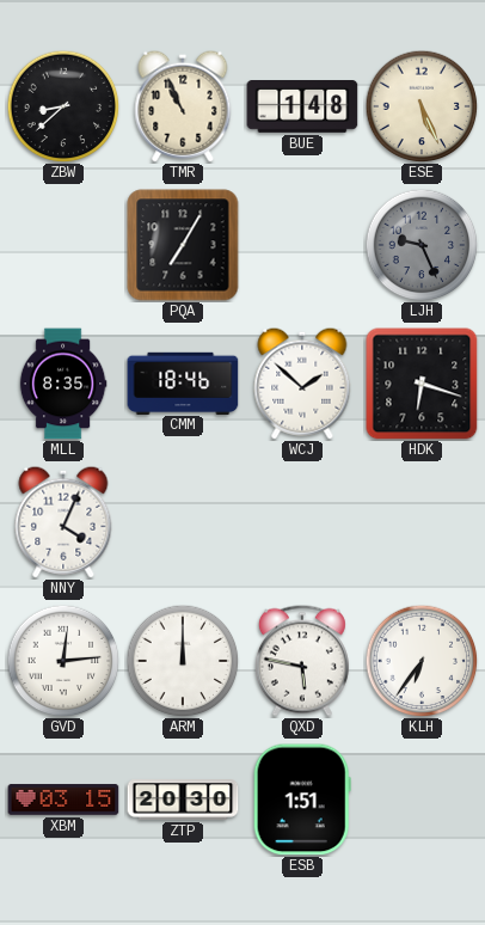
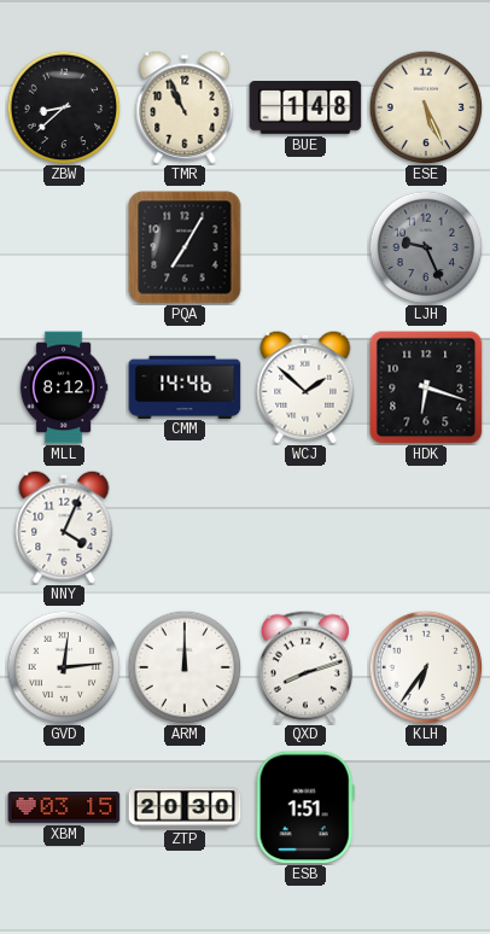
MLL: 8:35 -> 8:12 (64, 387)
CMM: 18:46 -> 14:46 (185, 386)
QXD: 5:47 -> 8:12 (305, 667)
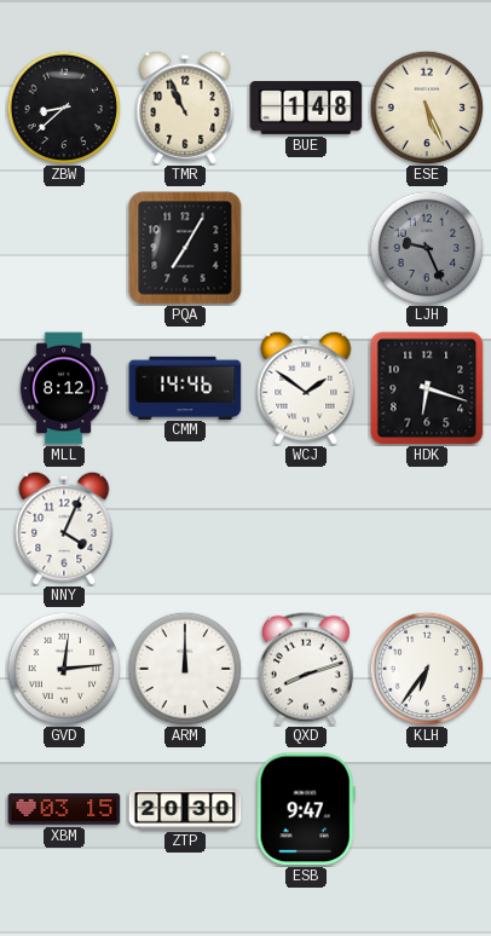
WCJ: 1:52 -> 1:51 (306, 388)
ESB: 1:51 -> 9:47 (306, 809)
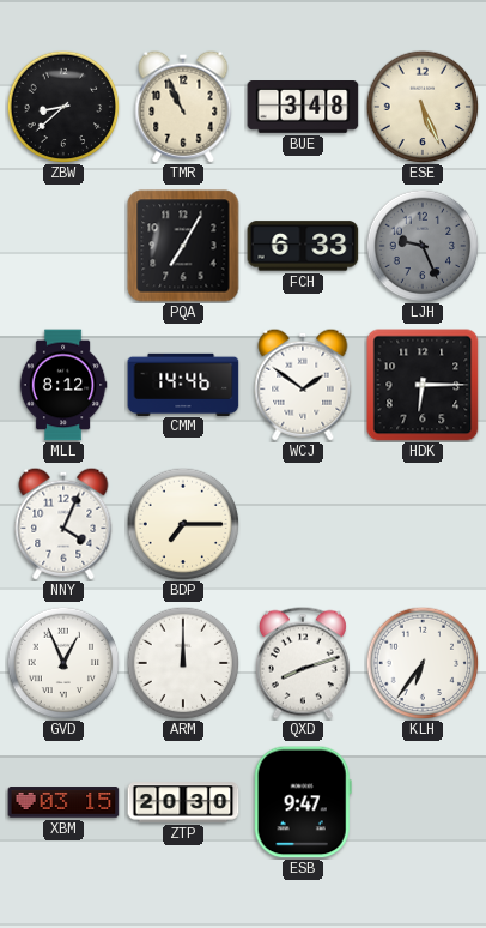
BUE: 1:48 -> 3:48 (303, 108)
FCH: none -> 6:33 (303, 246)
HDK: 6:18 -> 6:15 (423, 385)
BDP: none -> 7:15 (183, 524)
GVD: 12:14 -> 12:56 (63, 663)
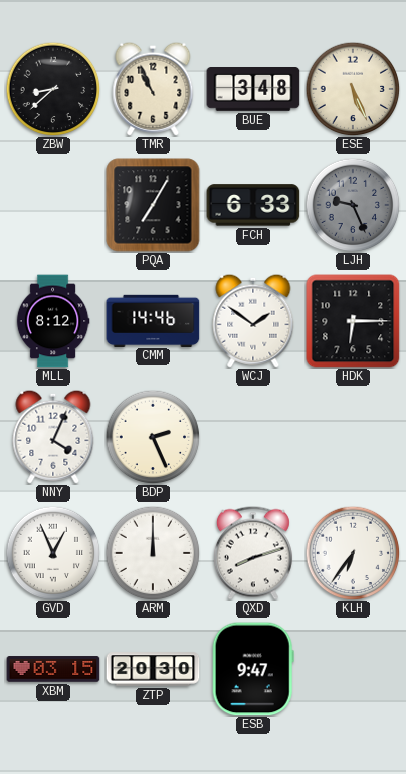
BDP: 7:15 -> 2:26 (153, 437)
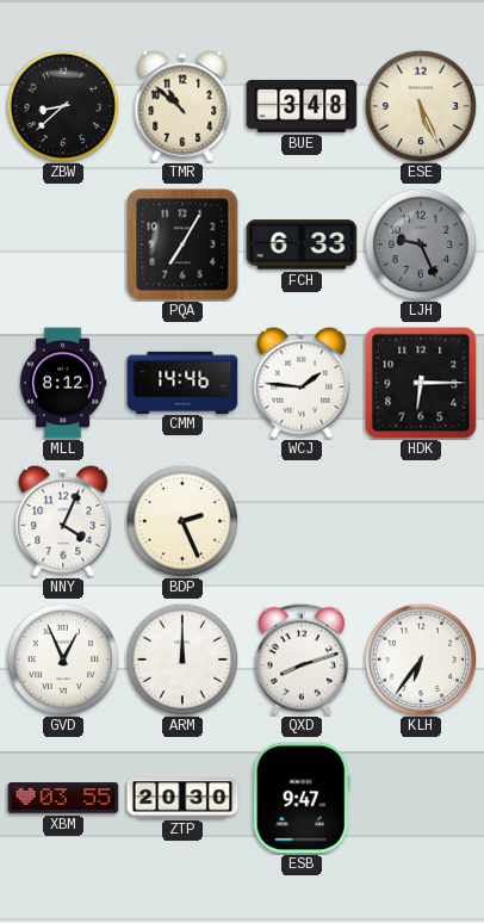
TMR: 10:56 -> 10:52 (182, 106)
WCJ: 1:51 -> 1:46 (302, 383)
XBM: 03:15 -> 03:55 (63, 798)
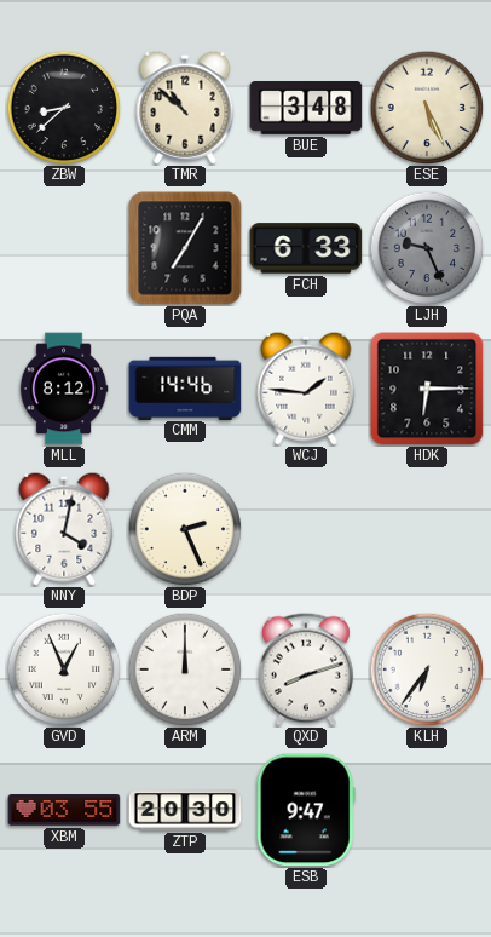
NNY: 4:04 -> 4:02 (64, 529)
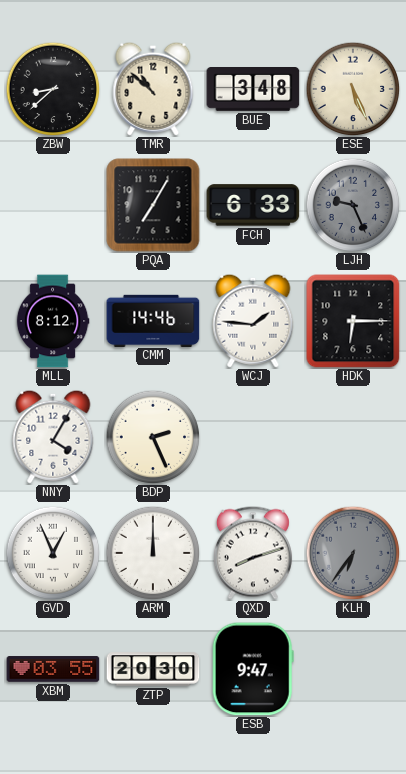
NNY: 4:02 -> 4:05 (53, 437)
KLH dial: white -> grey (353, 553)
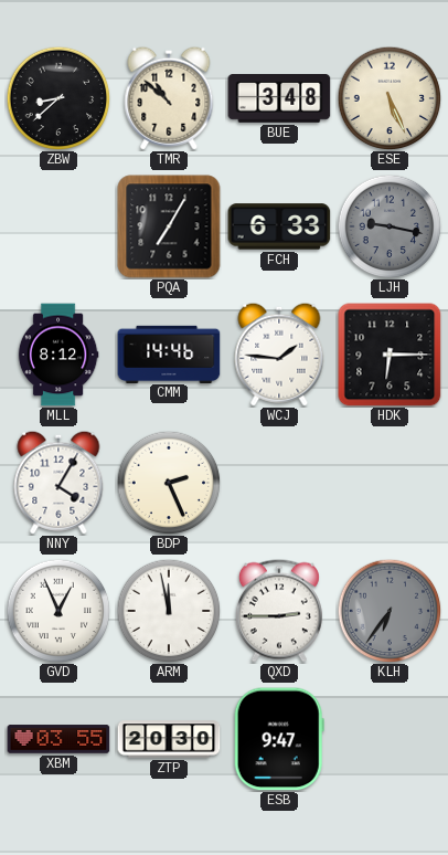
LJH: 9:26 -> 9:17 (390, 226)
ARM: 12:00 -> 11:58 (169, 611)
QXD: 8:12 -> 2:45 (279, 611)
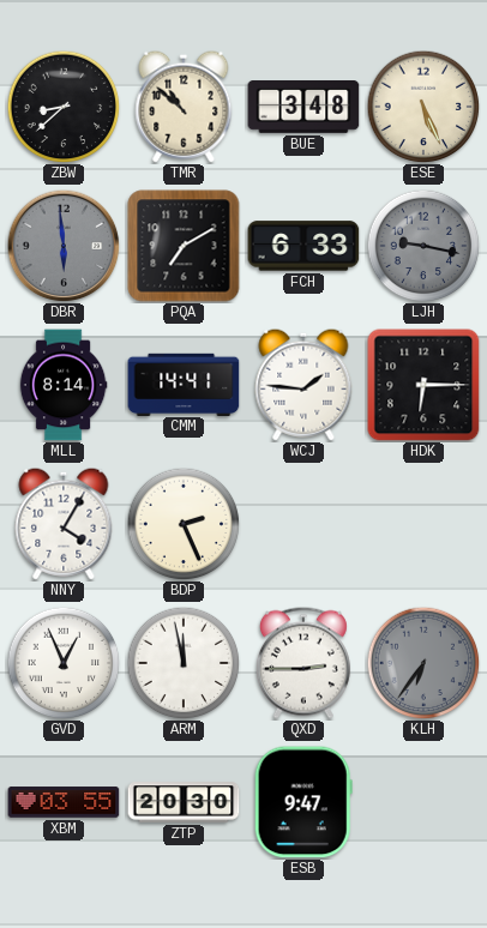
DBR: none -> 5:59 (64, 246)
PQA: 7:05 -> 7:10 (184, 246)
MLL: 8:12 -> 8:14 (64, 385)
CMM: 14:46 -> 14:41 (184, 384)
